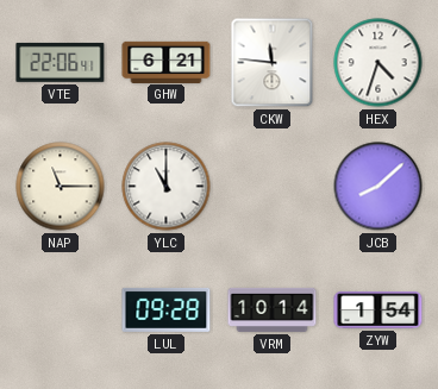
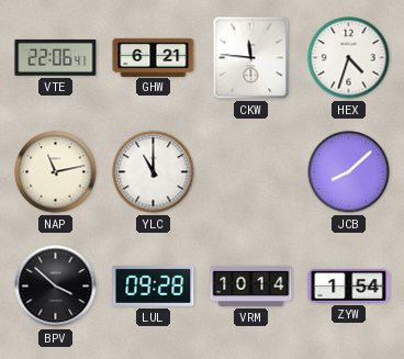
NAP: 11:15 -> 11:13 (56, 172)
BPV: none -> 3:52 (56, 287)
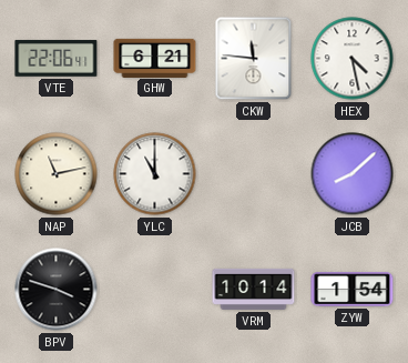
HEX: 4:33 -> 4:28 (353, 59)
BPV: 3:52 -> 3:48 (57, 290)
LUL: 09:28 -> none (154, 285)
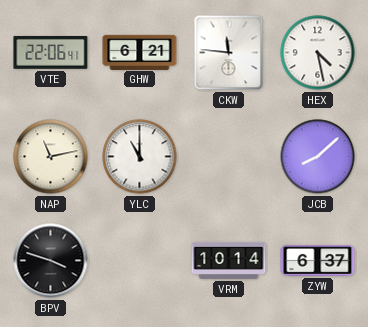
ZYW: 1:54 -> 6:37 (318, 261)
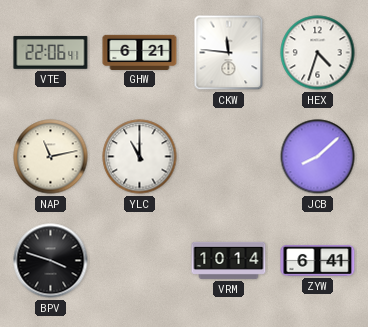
HEX: 4:28 -> 4:33 (318, 53)
ZYW: 6:37 -> 6:41 (318, 261)
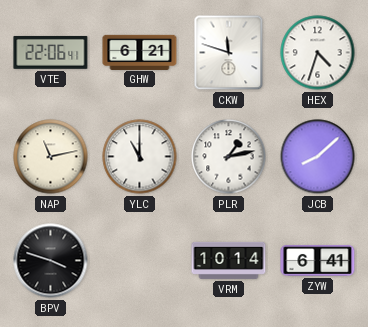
CKW: 11:46 -> 11:48 (229, 53)
PLR: none -> 1:13 (229, 157)
